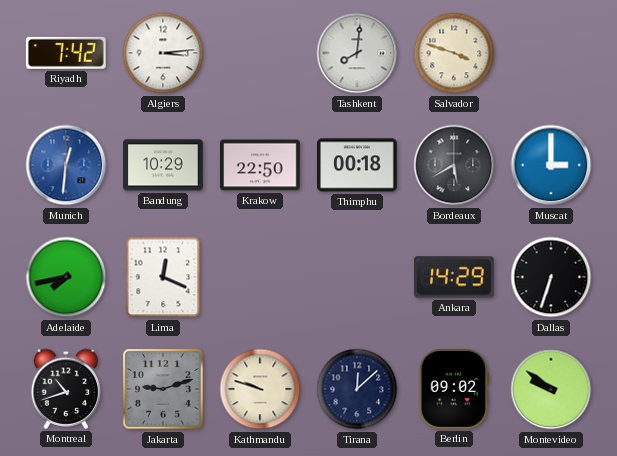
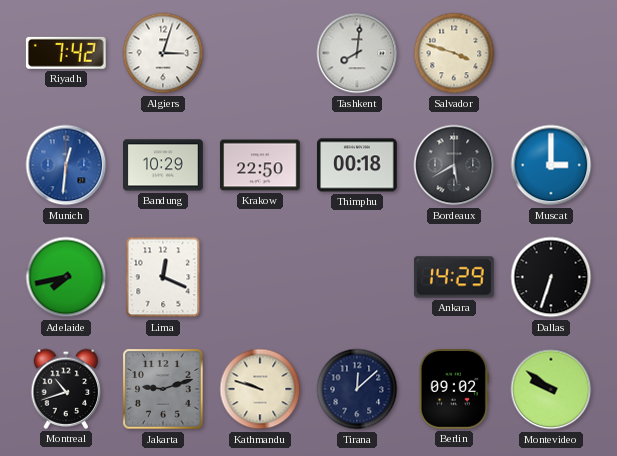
Algiers: 3:14 -> 3:03 (163, 53)
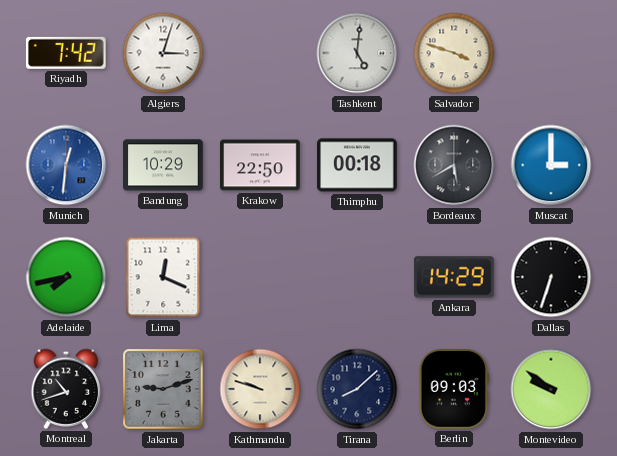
Tashkent: 8:01 -> 5:01 (357, 53)
Tirana: 12:08 -> 8:08 (357, 389)
Berlin: 09:02 -> 09:03 (454, 390)
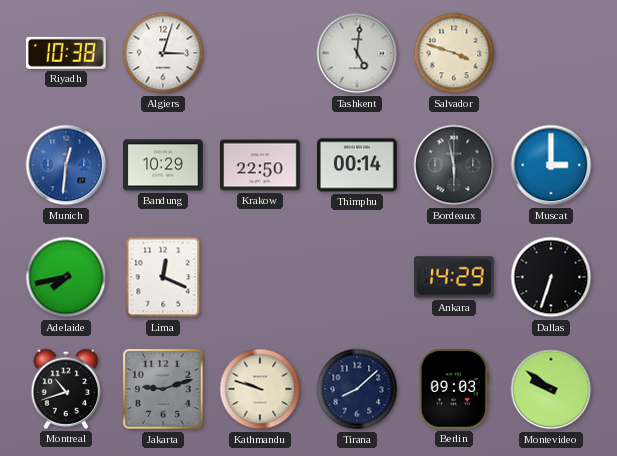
Riyadh: 7:42 -> 10:38 (66, 53)
Thimphu: 00:18 -> 00:14 (358, 165)
Bordeaux: 5:40 -> 5:58 (454, 165)
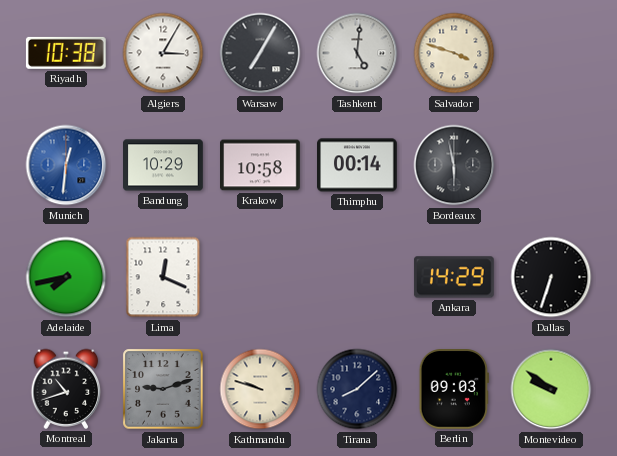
Algiers: 3:03 -> 3:05 (163, 53)
Warsaw: none -> 7:05 (260, 53)
Krakow: 22:50 -> 10:58 (261, 165)
Muscat: 3:00 -> none (551, 165)
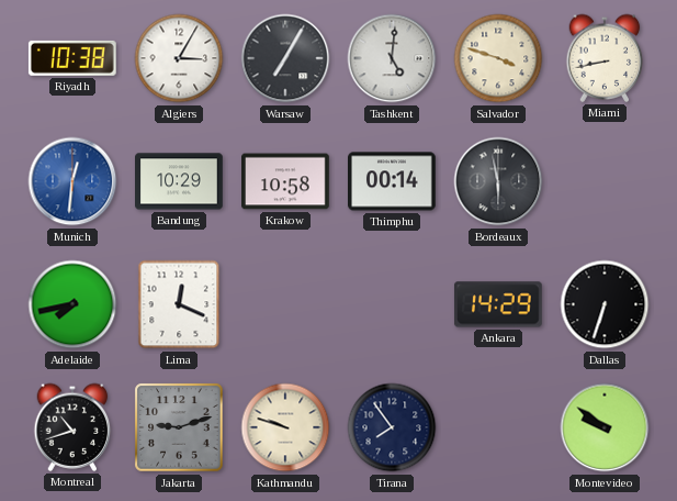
Miami: none -> 8:43 (605, 58)
Tirana: 8:08 -> 7:54 (392, 427)
Berlin: 09:03 -> none (454, 390)
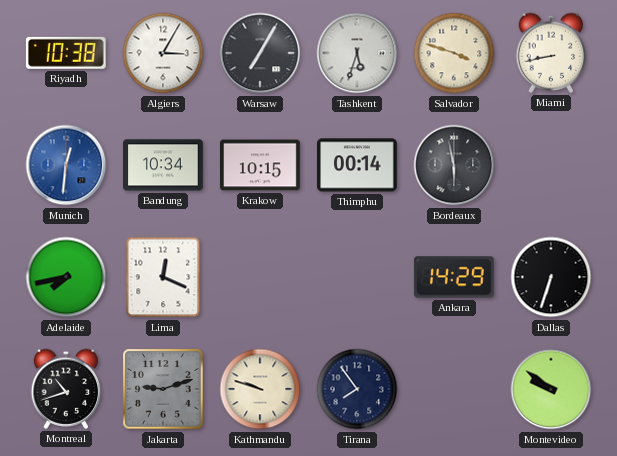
Tashkent: 5:01 -> 5:33 (357, 53)
Bandung: 10:29 -> 10:34 (164, 165)
Krakow: 10:58 -> 10:15 (261, 165)
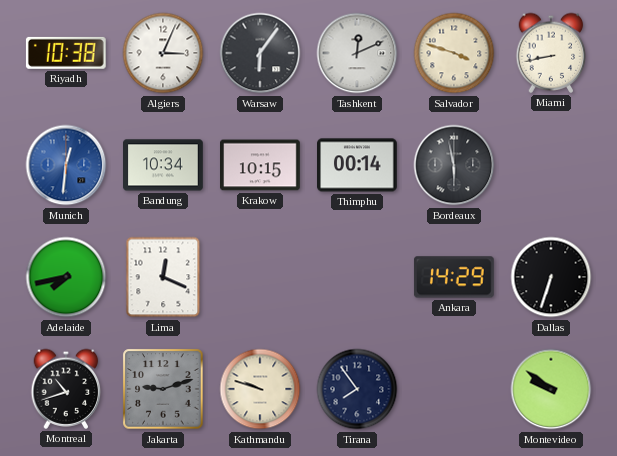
Algiers: 3:05 -> 3:04 (163, 53)
Warsaw: 7:05 -> 6:06 (260, 53)
Tashkent: 5:33 -> 12:11 (357, 53)
